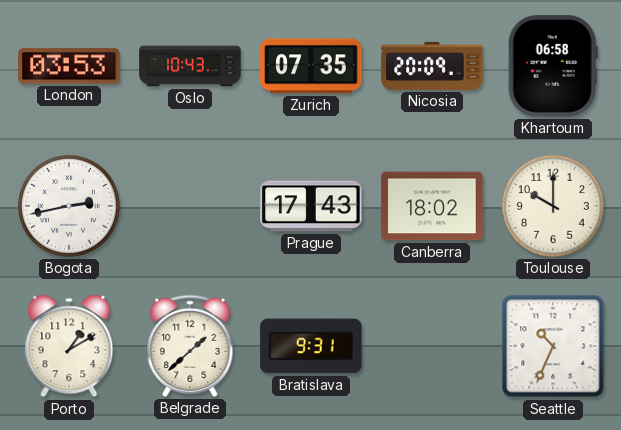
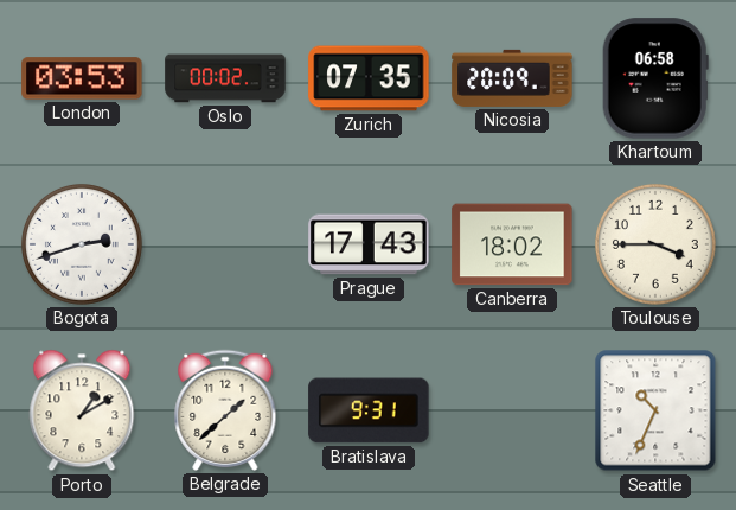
Oslo: 10:43 -> 00:02 (225, 78)
Bogota: 2:43 -> 2:42 (82, 244)
Toulouse: 10:00 -> 3:45 (655, 244)
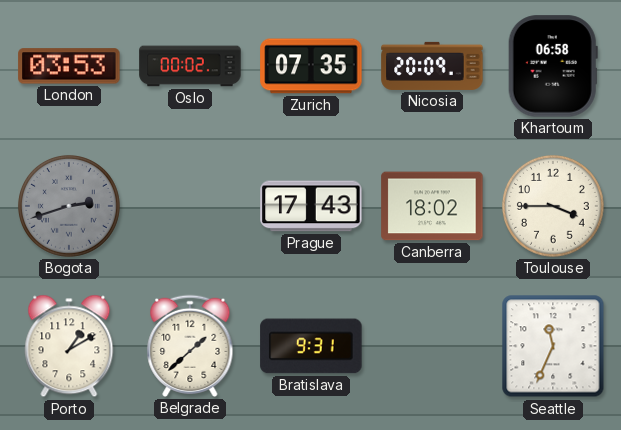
Bogota dial: white -> grey (69, 206)
Seattle: 10:34 -> 11:34 (553, 346)
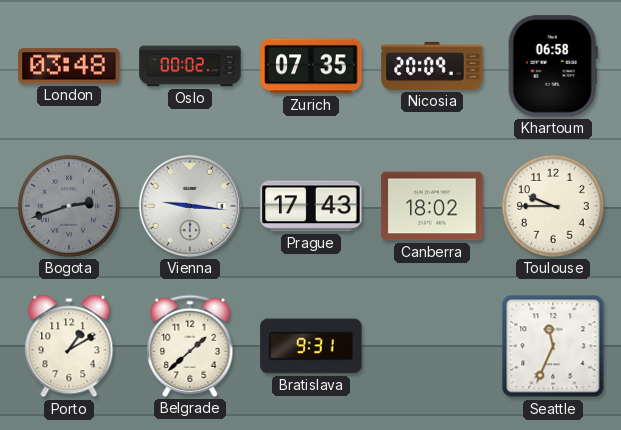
London: 03:53 -> 03:48 (69, 66)
Vienna: none -> 9:16 (190, 206)
Toulouse: 3:45 -> 9:45 (553, 206)
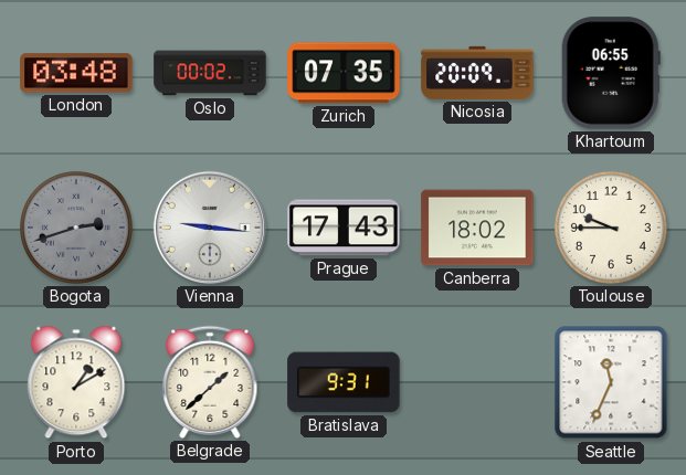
Khartoum: 06:58 -> 06:55 (611, 73)
